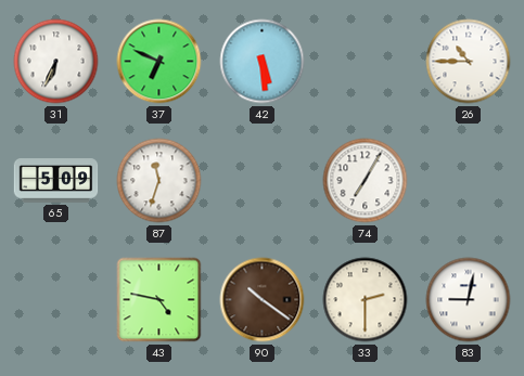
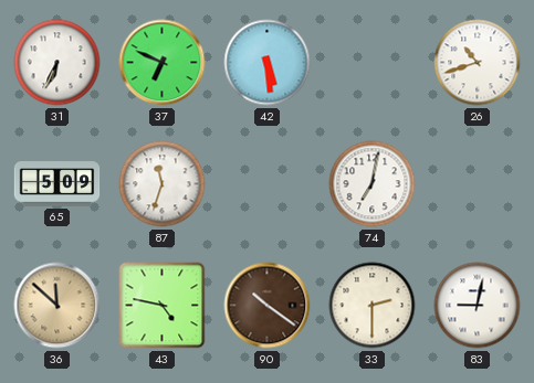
26: 10:45 -> 10:42 (478, 63)
74: 7:05 -> 7:02 (373, 184)
36: none -> 11:52 (57, 306)
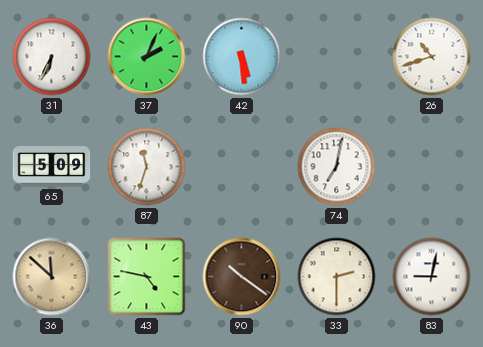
37: 6:49 -> 2:04 (147, 57)
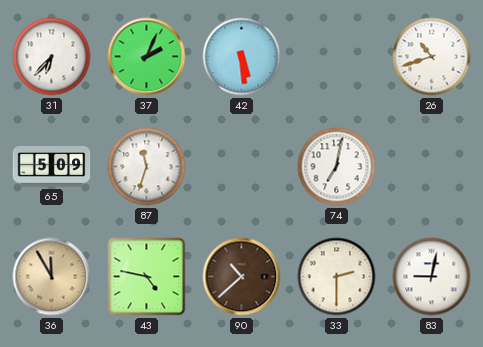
31: 6:34 -> 6:37 (52, 57)
36: 11:52 -> 11:55 (52, 277)
90: 10:21 -> 10:38 (242, 277)
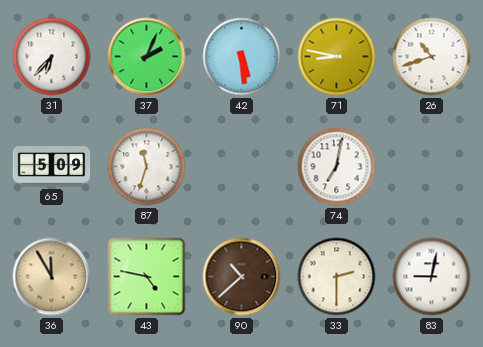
71: none -> 8:47 (337, 57)
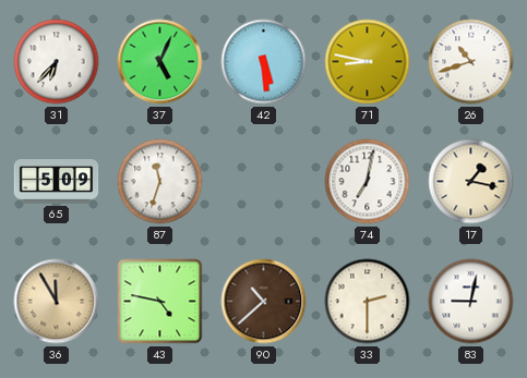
37: 2:04 -> 5:04 (160, 62)
17: none -> 1:17 (471, 182)
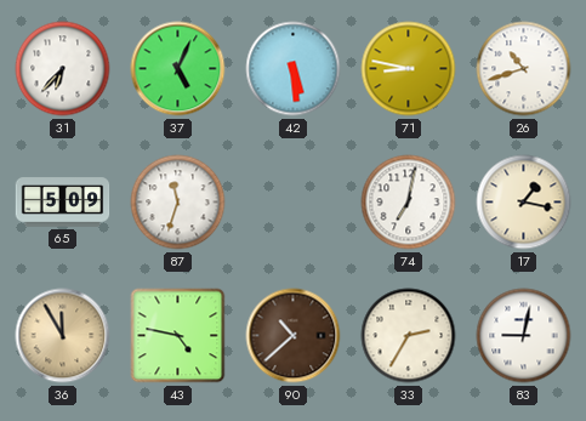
33: 2:30 -> 2:35 (409, 336)
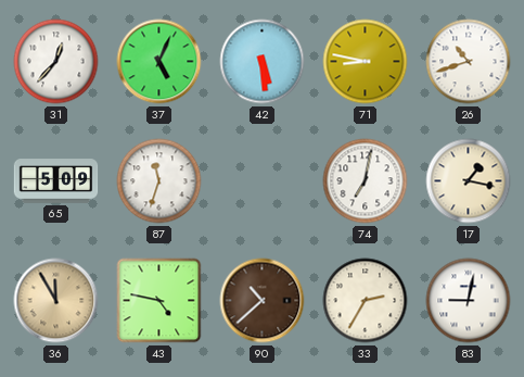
31: 6:37 -> 12:37 (56, 62)
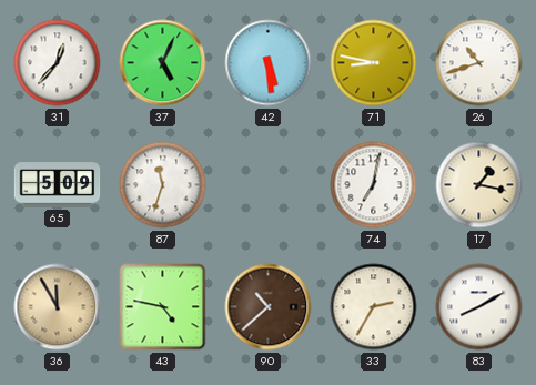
83: 9:02 -> 8:10 (479, 307)
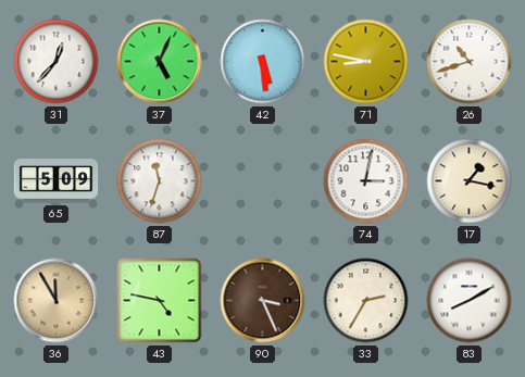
74: 7:02 -> 3:02 (366, 181)
90: 10:38 -> 3:26 (263, 301)
